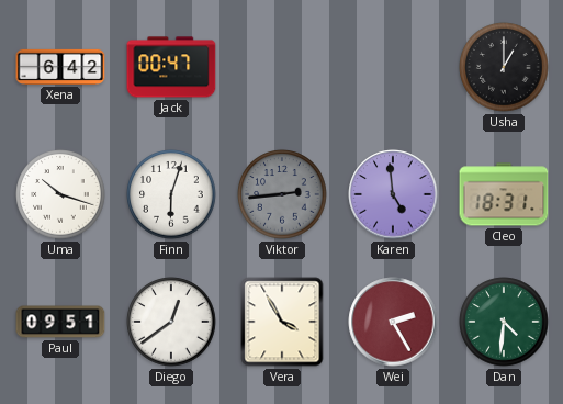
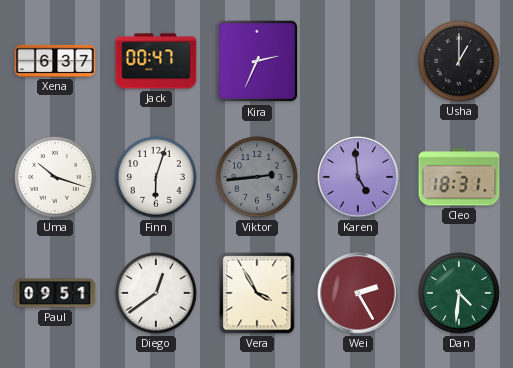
Xena: 6:42 -> 6:37 (55, 61)
Kira: none -> 2:34 (257, 61)
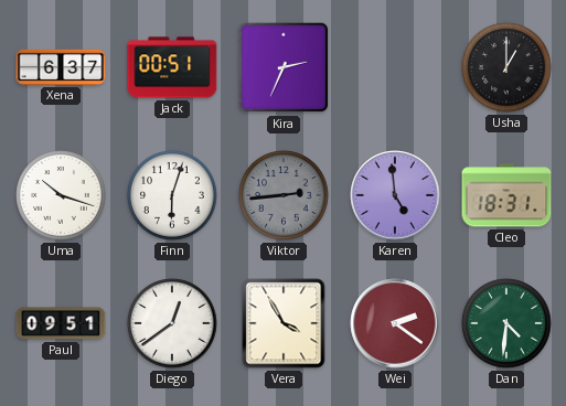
Jack: 00:47 -> 00:51 (172, 67)
Wei: 2:25 -> 2:21 (395, 323)
